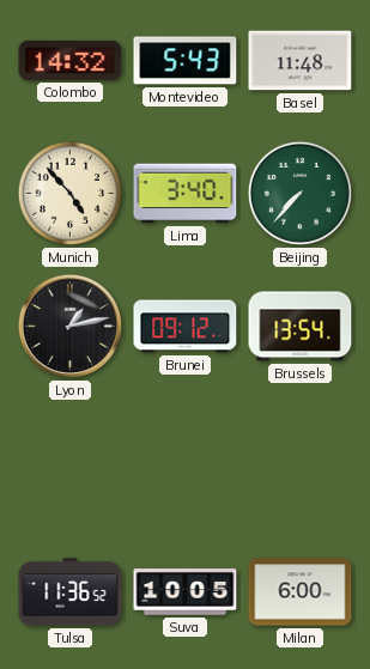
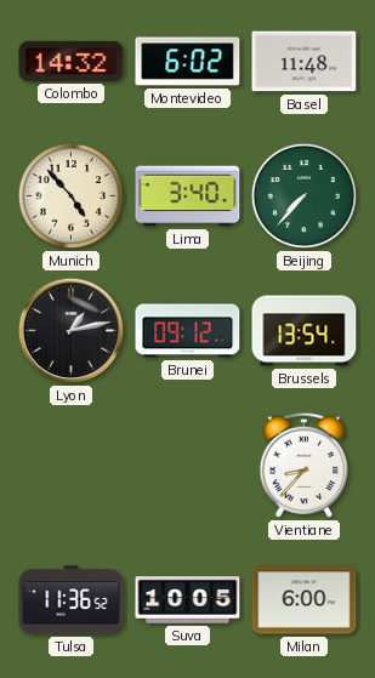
Montevideo: 5:43 -> 6:02 (188, 62)
Vientiane: none -> 8:37 (303, 465)
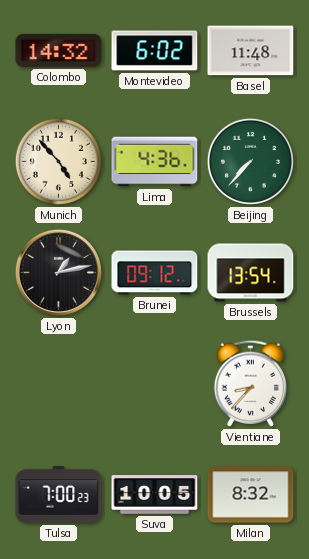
Lima: 3:40 -> 4:36 (155, 162)
Tulsa: 11:36 -> 7:00 (59, 495)
Milan: 6:00 -> 8:32 (251, 495)
